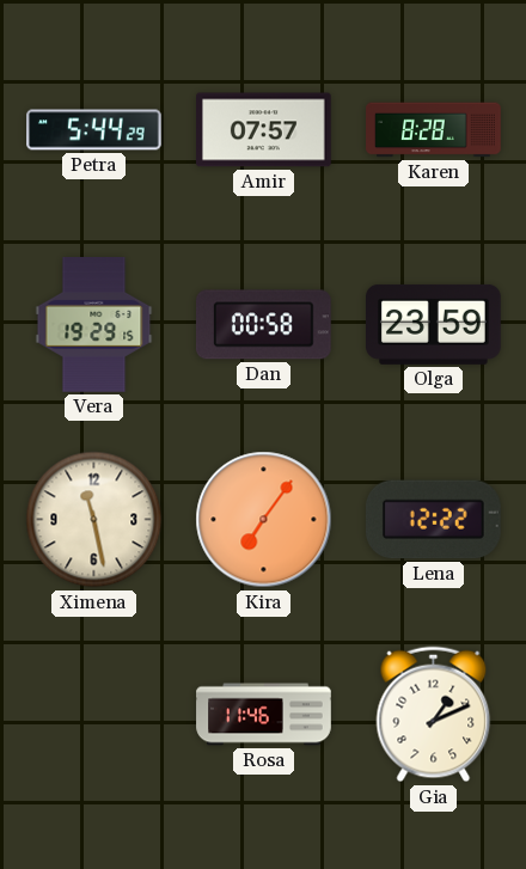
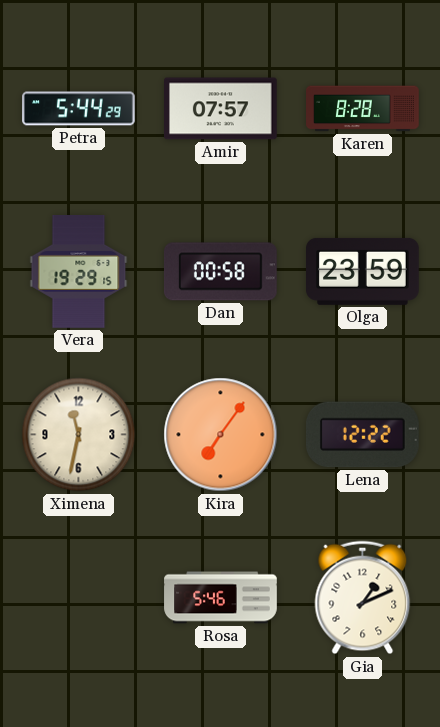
Ximena: 11:28 -> 11:32 (79, 435)
Rosa: 11:46 -> 5:46 (221, 598)
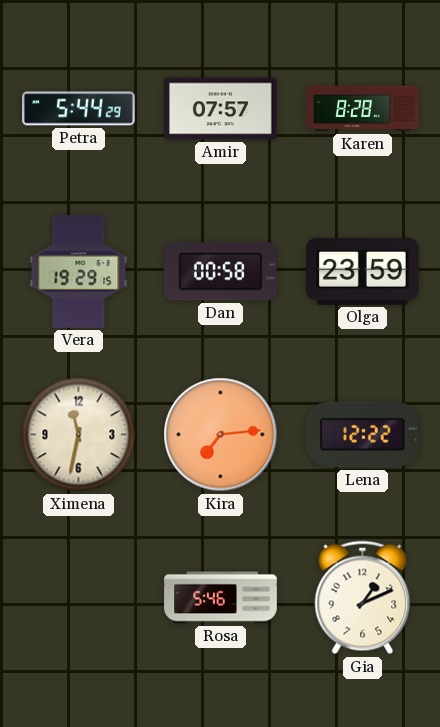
Kira: 7:06 -> 7:14 (221, 435)
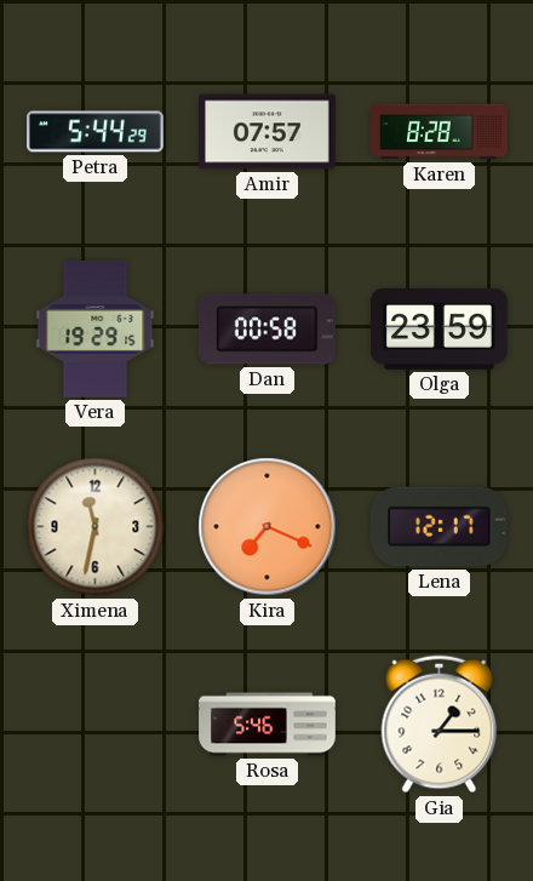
Kira: 7:14 -> 7:19 (268, 527)
Lena: 12:22 -> 12:17 (439, 527)
Gia: 1:11 -> 1:15 (440, 725)
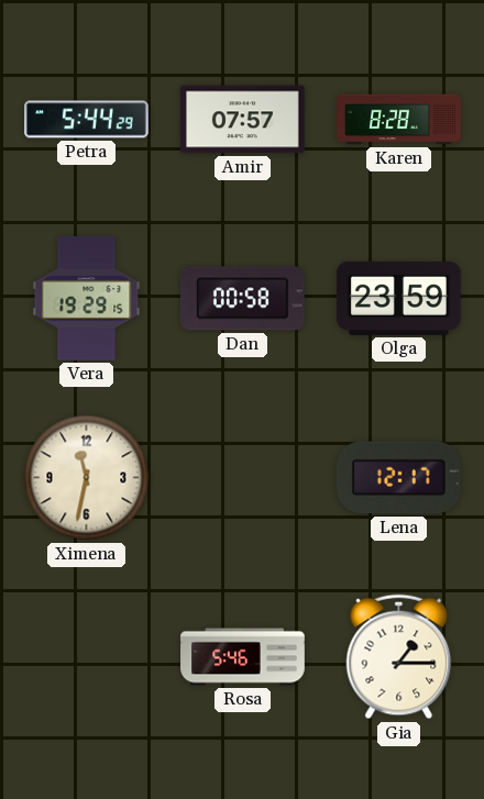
Kira: 7:19 -> none (268, 527)
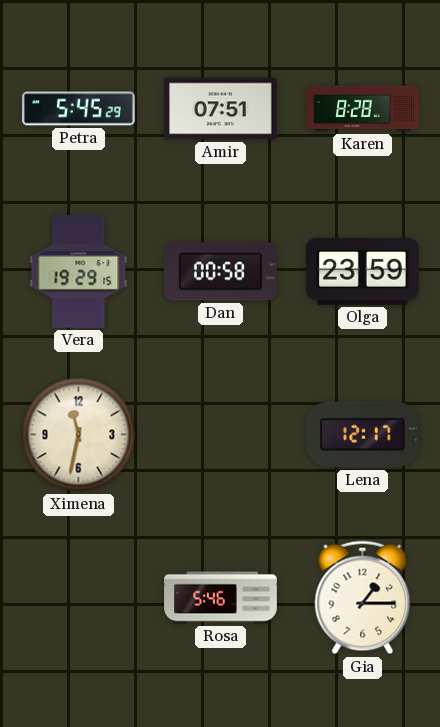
Petra: 5:44 -> 5:45 (79, 109)
Amir: 07:57 -> 07:51 (221, 109)
